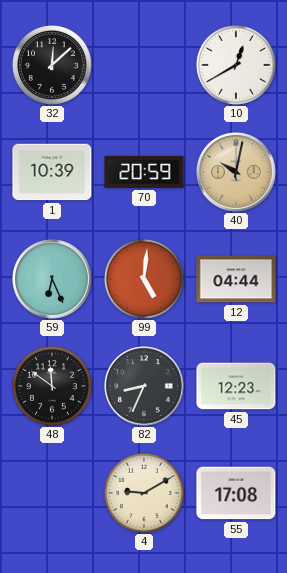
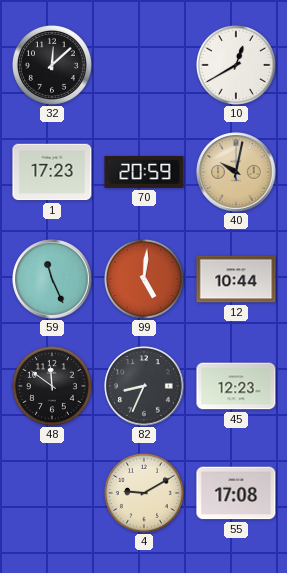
1: 10:39 -> 17:23 (52, 172)
59: 6:26 -> 11:26 (52, 279)
12: 04:44 -> 10:44 (236, 279)
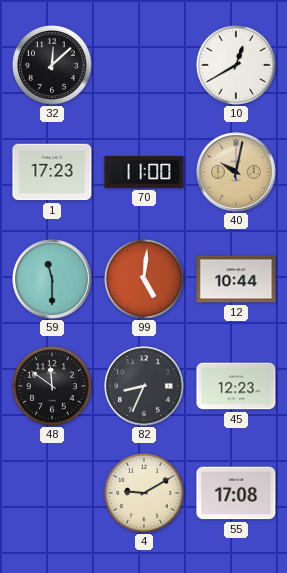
70: 20:59 -> 11:00 (144, 172)
59: 11:26 -> 11:30 (52, 279)
